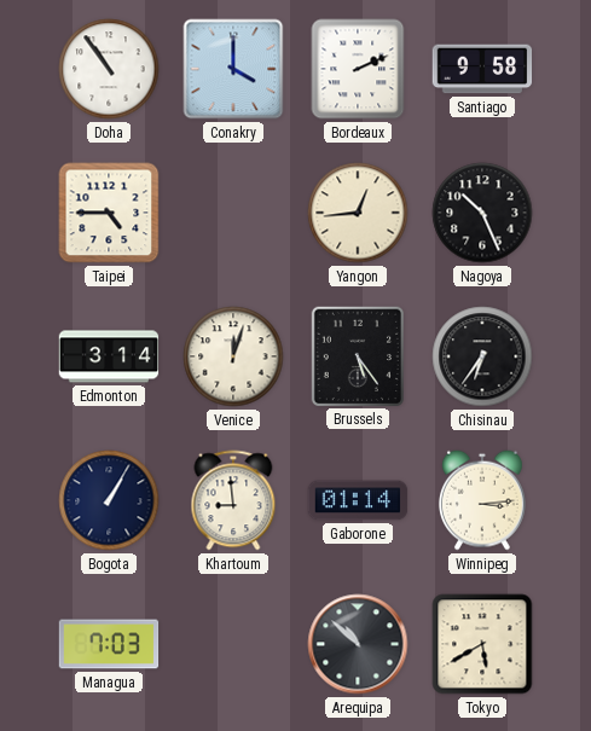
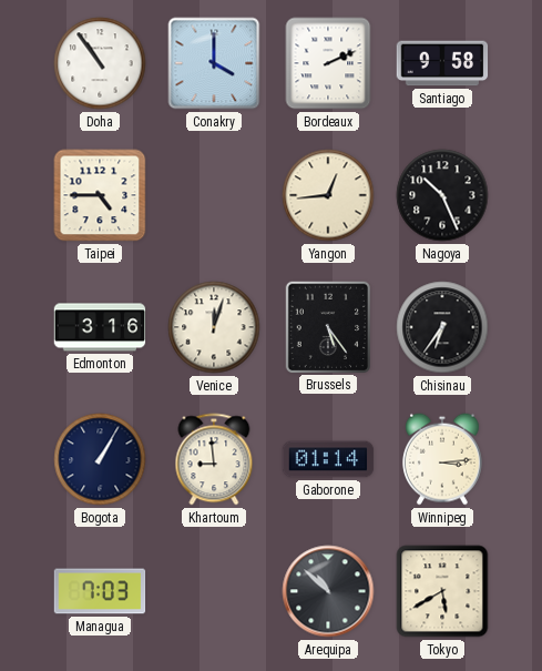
Edmonton: 3:14 -> 3:16 (100, 327)
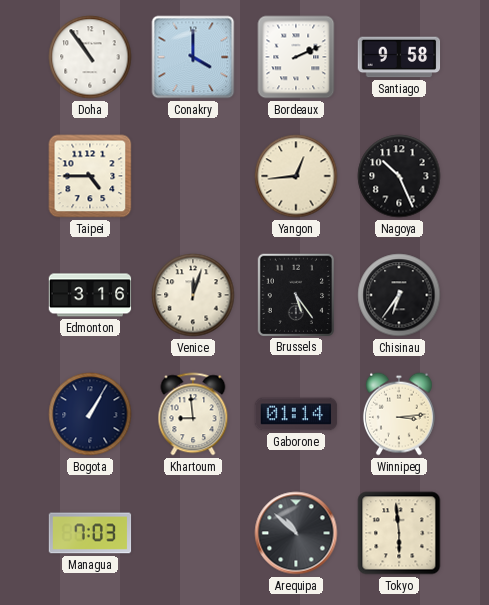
Tokyo: 5:40 -> 5:59 (399, 533)
